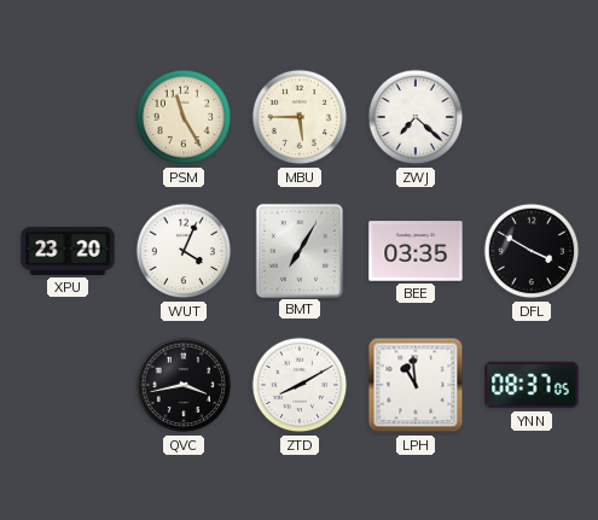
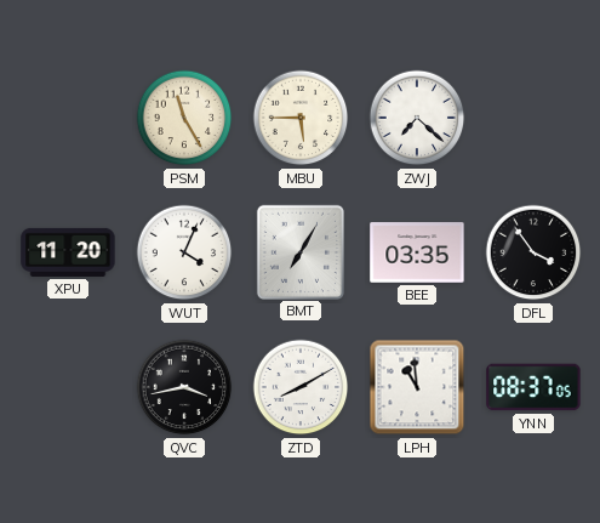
XPU: 23:20 -> 11:20 (68, 252)
DFL: 3:50 -> 3:54 (533, 252)
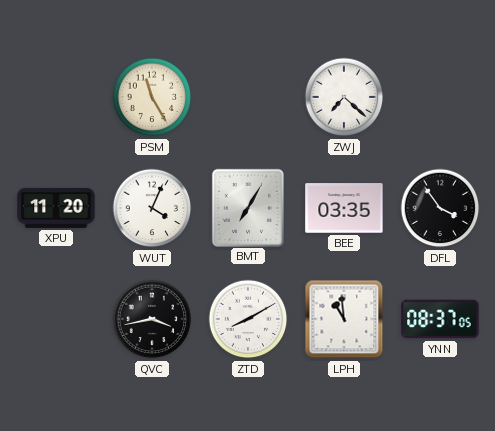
MBU: 5:45 -> none (301, 118)
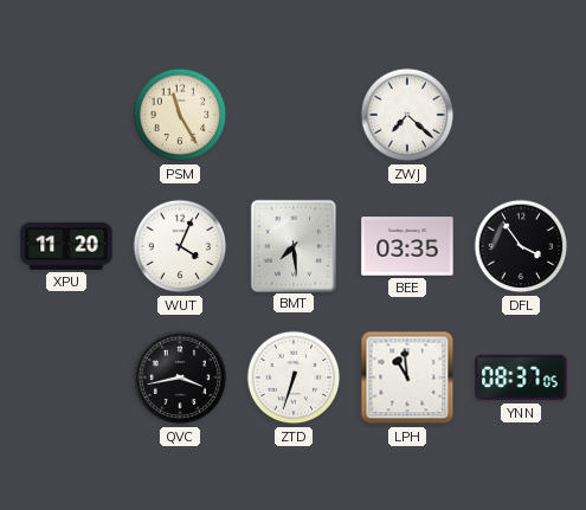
BMT: 7:05 -> 7:29 (294, 245)
ZTD: 8:10 -> 6:33 (294, 377)
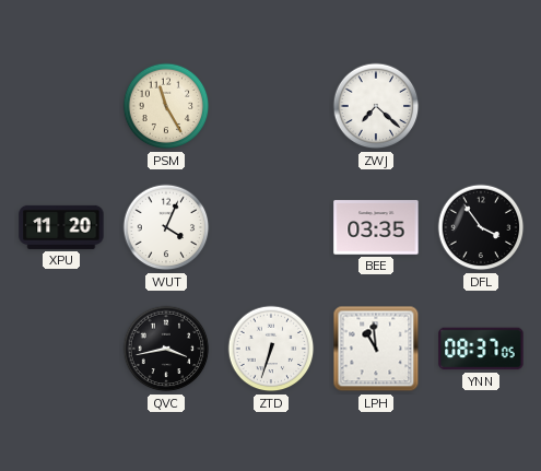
BMT: 7:29 -> none (294, 245)
